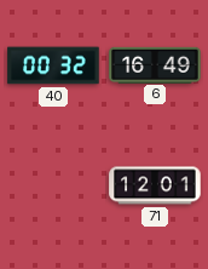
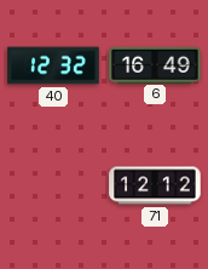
40: 00:32 -> 12:32 (53, 65)
71: 12:01 -> 12:12 (155, 185)
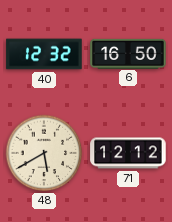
6: 16:49 -> 16:50 (128, 53)
48: none -> 5:40 (44, 153)
